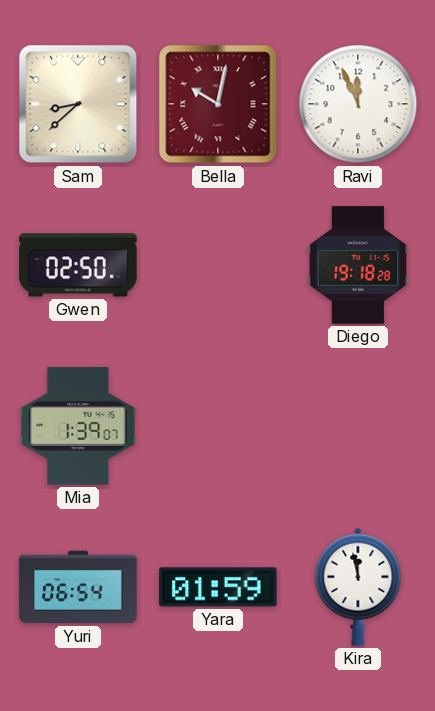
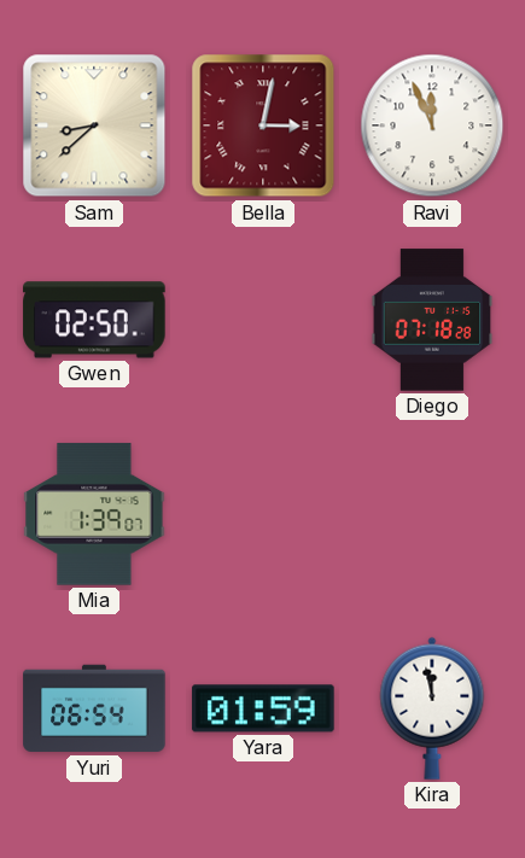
Bella: 10:02 -> 3:02 (263, 126)
Diego: 19:18 -> 07:18 (432, 320)
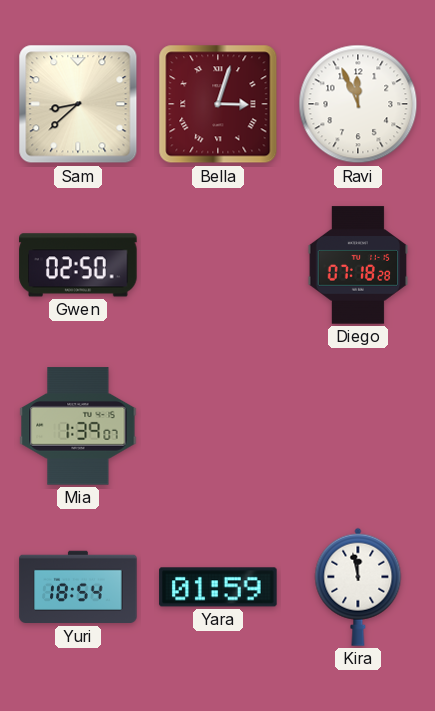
Bella: 3:02 -> 3:03 (218, 104)
Yuri: 06:54 -> 18:54 (78, 587)
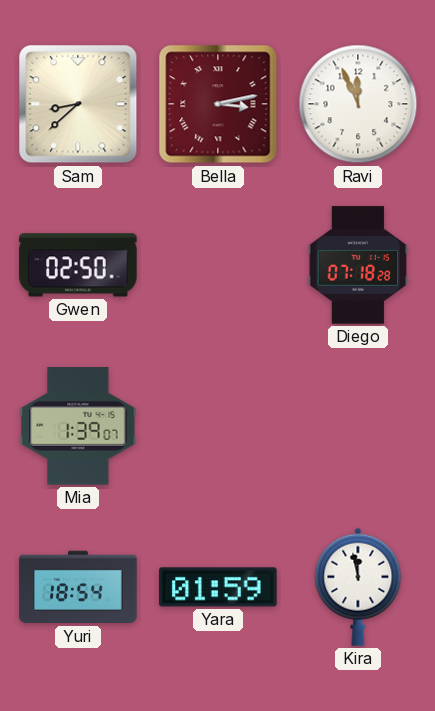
Bella: 3:03 -> 3:13 (218, 104)
